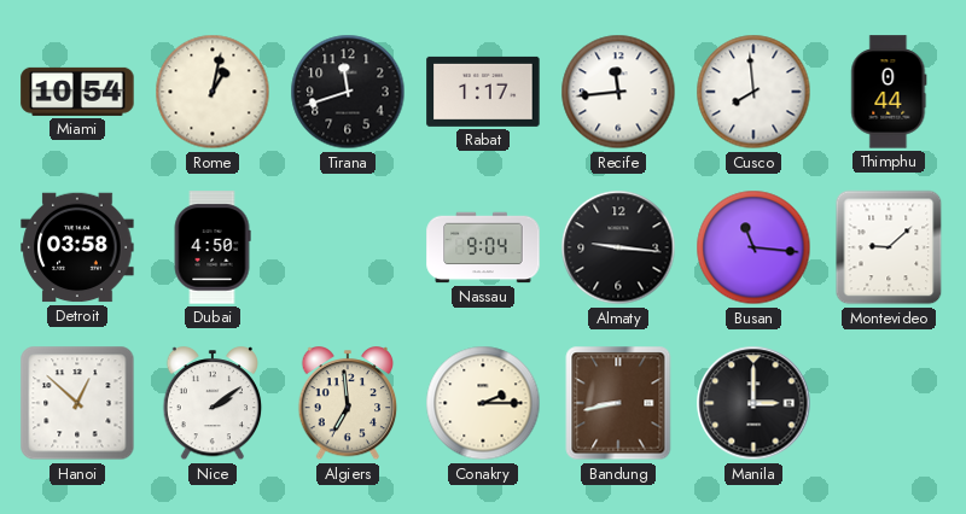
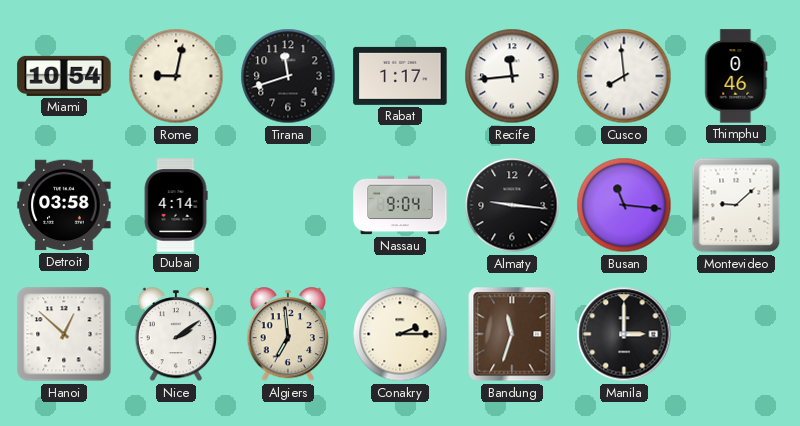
Rome: 1:02 -> 9:02 (176, 76)
Thimphu: 0:44 -> 0:46 (736, 76)
Dubai: 4:50 -> 4:14 (176, 205)
Bandung: 8:43 -> 11:33 (512, 334)
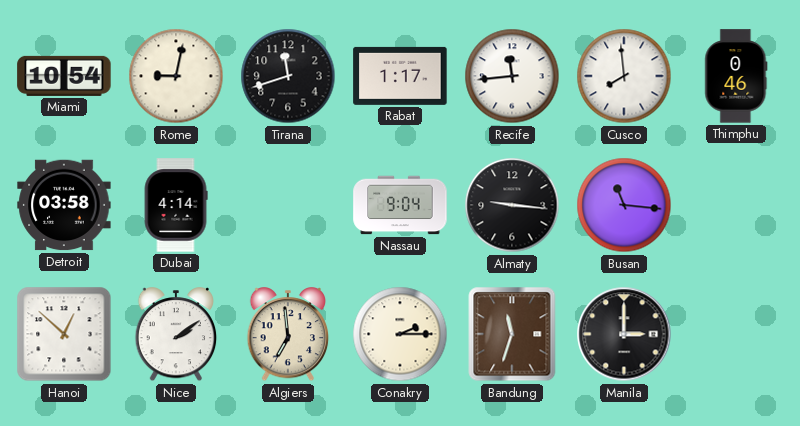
Montevideo: 9:08 -> none (736, 205)
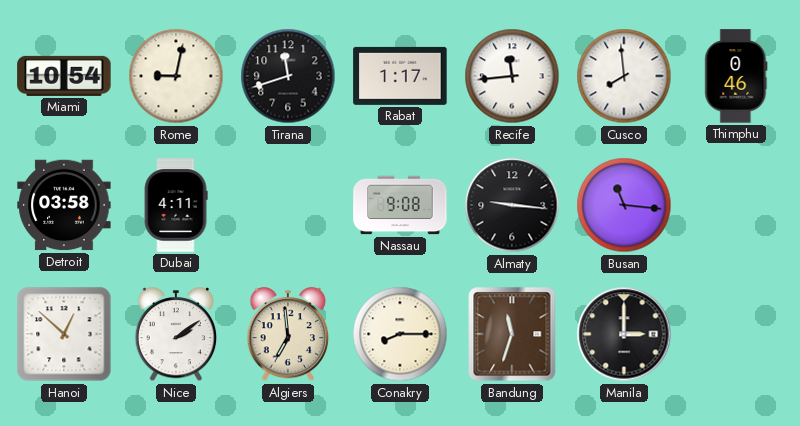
Dubai: 4:14 -> 4:11 (176, 205)
Nassau: 9:04 -> 9:08 (400, 205)
Conakry: 2:15 -> 8:15 (400, 334)
